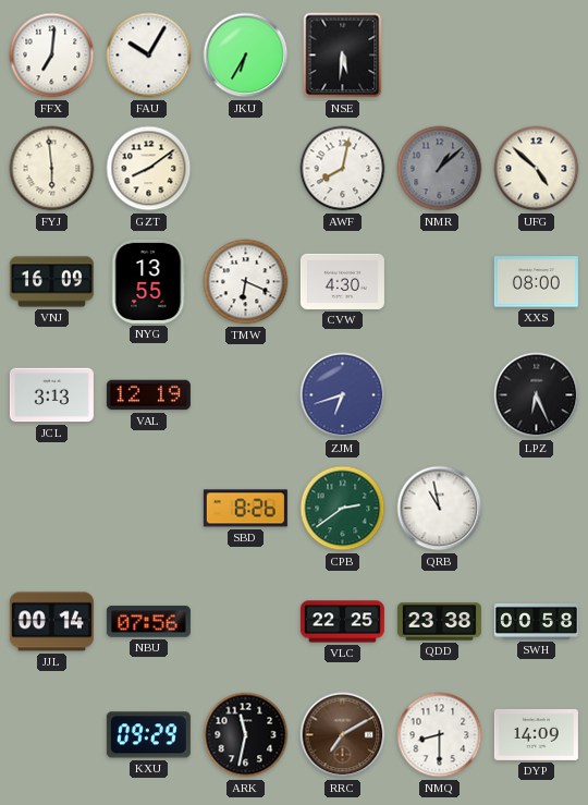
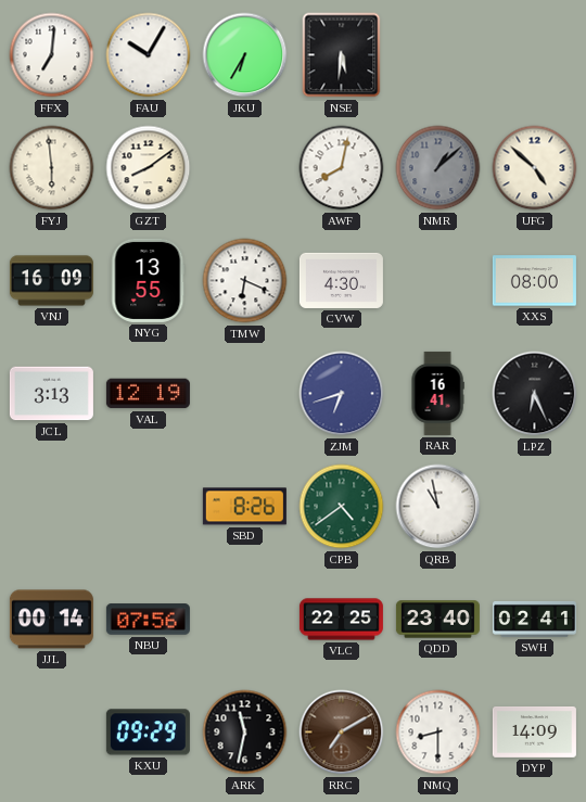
RAR: none -> 16:41 (437, 393)
CPB: 2:39 -> 4:39 (342, 507)
QDD: 23:38 -> 23:40 (437, 620)
SWH: 00:58 -> 02:41 (534, 619)
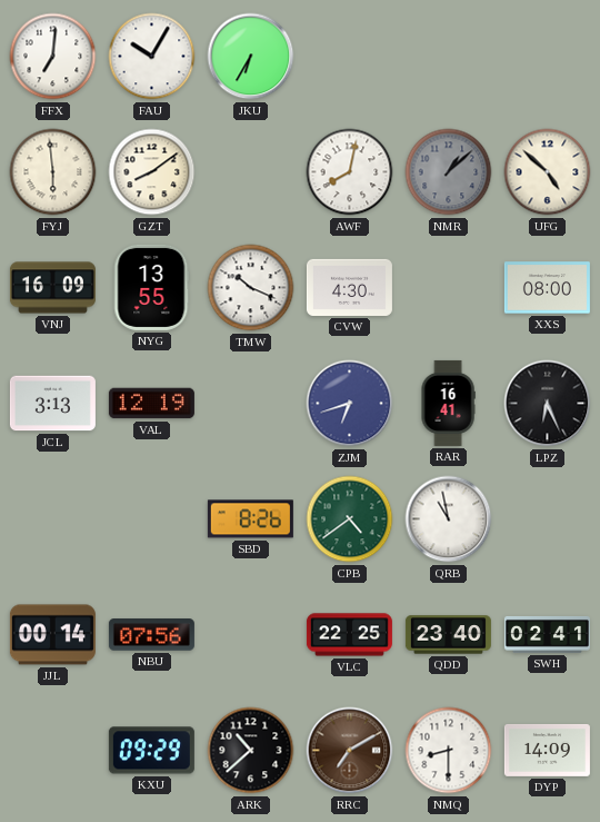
NSE: 5:31 -> none (342, 55)
TMW: 6:19 -> 10:19 (251, 288)
ARK: 11:32 -> 10:38 (251, 751)
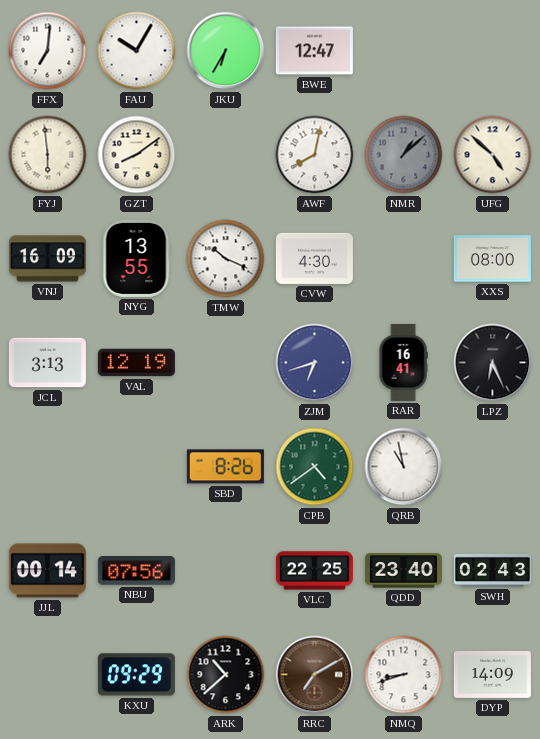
BWE: none -> 12:47 (314, 51)
SWH: 02:41 -> 02:43 (492, 570)
NMQ: 8:30 -> 8:42 (404, 675)
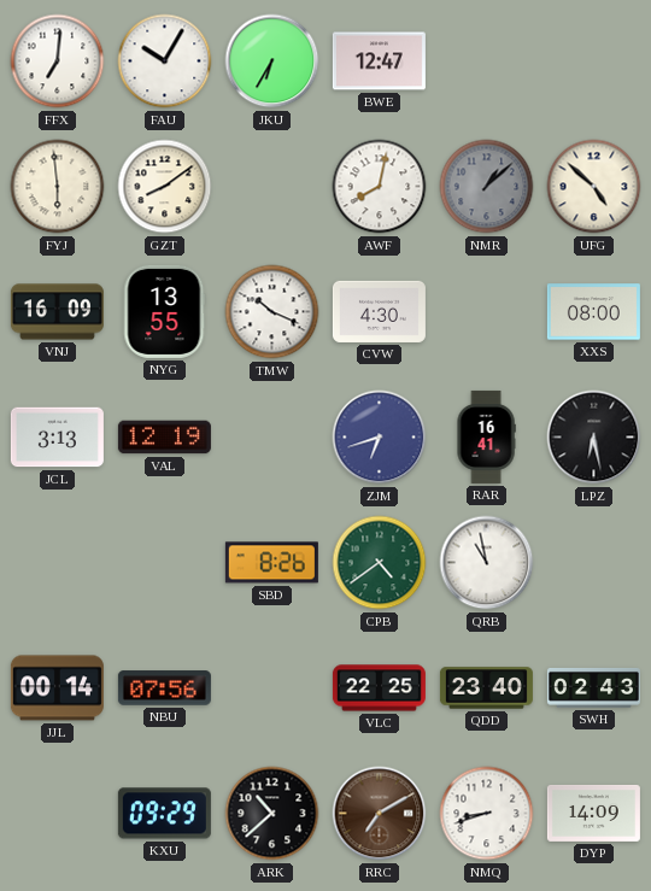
LPZ: 6:26 -> 6:28 (594, 438)
